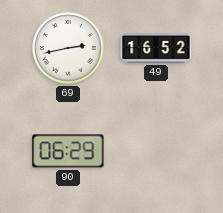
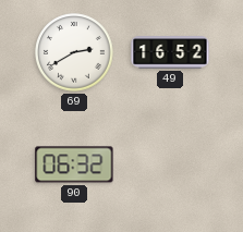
69: 2:43 -> 2:40 (74, 52)
90: 06:29 -> 06:32 (74, 164)
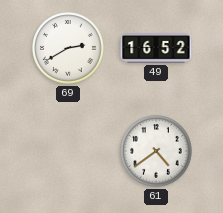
90: 06:32 -> none (74, 164)
61: none -> 4:39 (156, 151)
